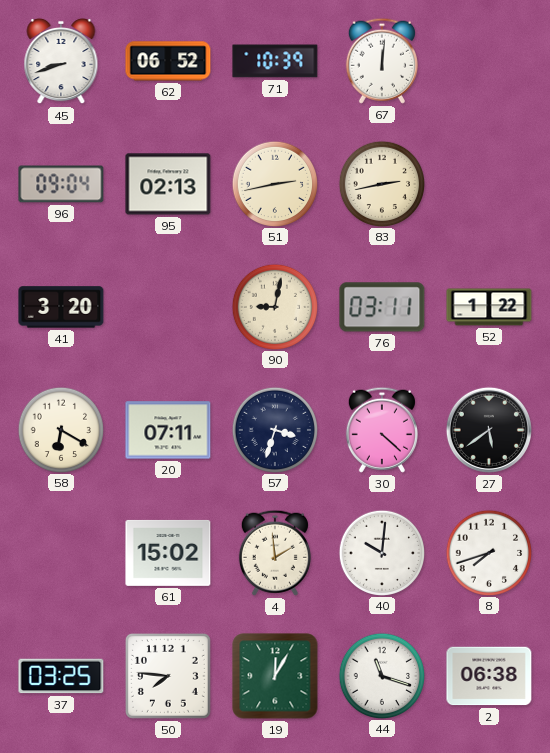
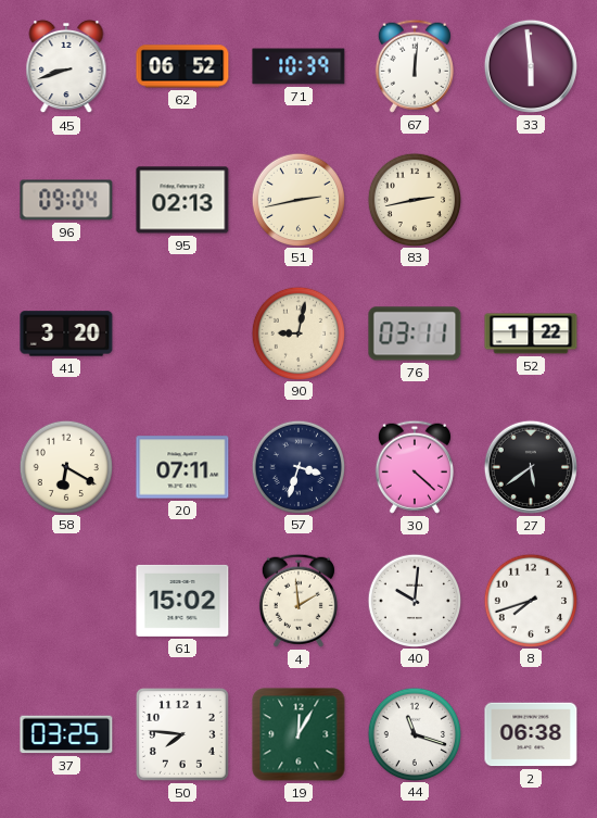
33: none -> 5:59 (531, 66)
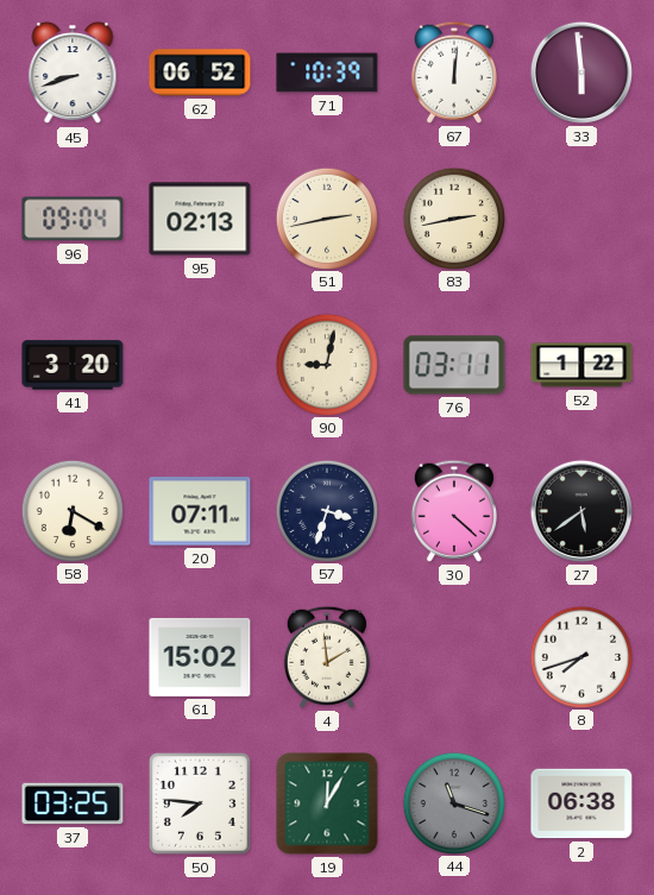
40: 10:01 -> none (414, 600)
44 dial: white -> grey (453, 802)
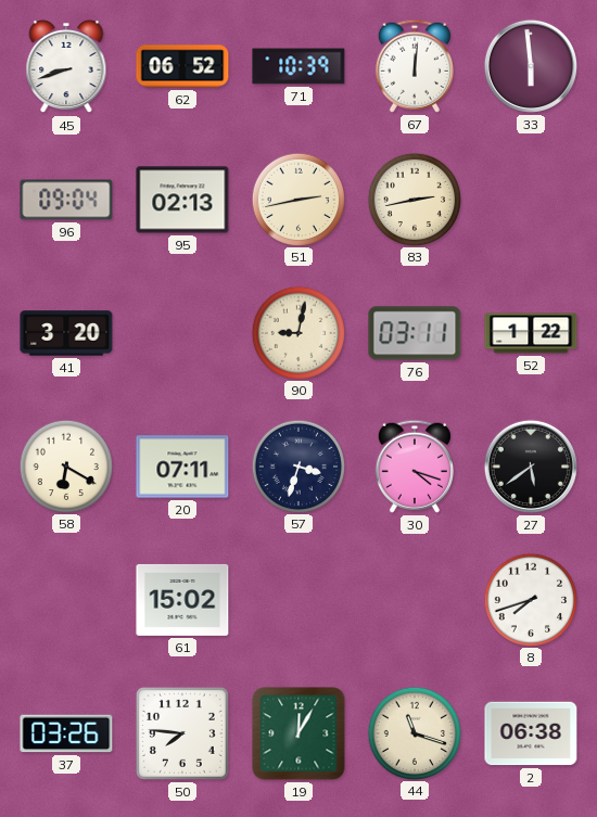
30: 4:22 -> 4:18 (415, 467)
4: 1:59 -> none (327, 657)
37: 03:25 -> 03:26 (66, 733)
44 dial: grey -> cream (414, 732)
